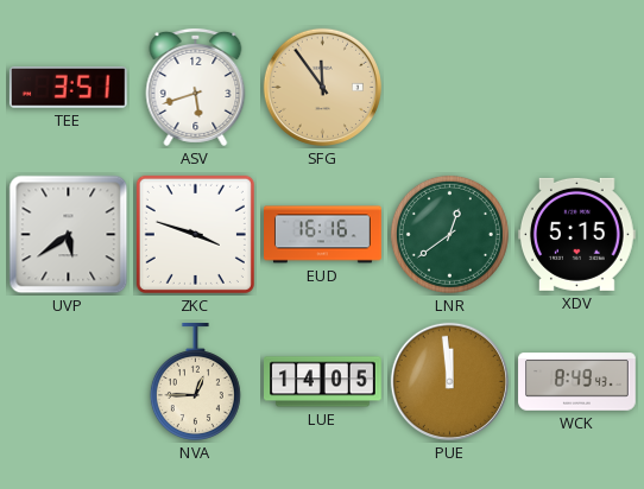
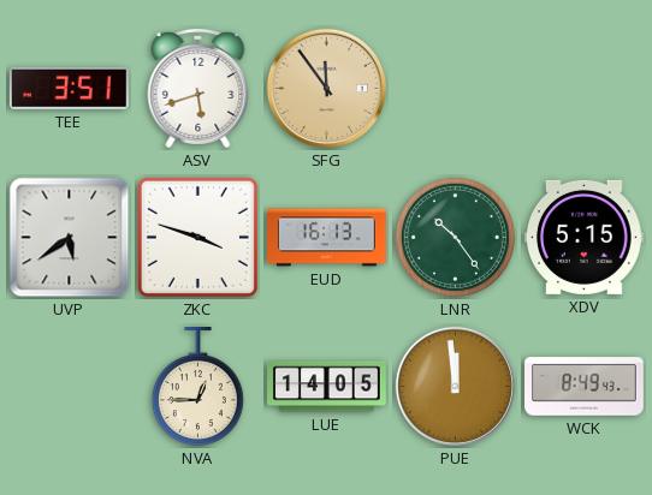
EUD: 16:16 -> 16:13 (327, 238)
LNR: 12:39 -> 10:24 (455, 237)
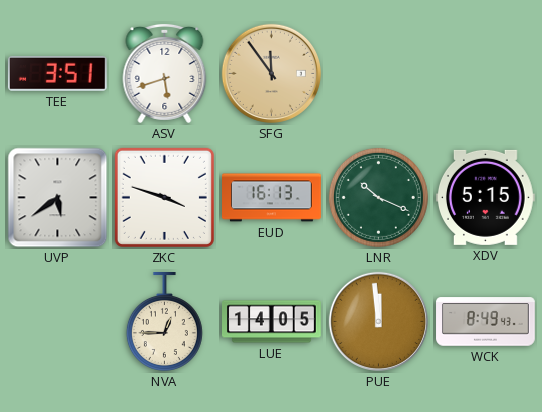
LNR: 10:24 -> 10:19 (378, 197)
